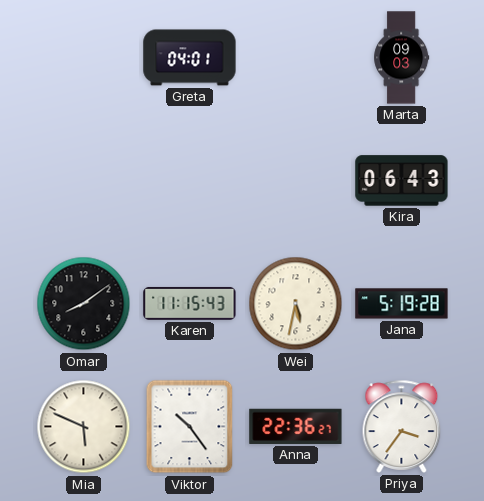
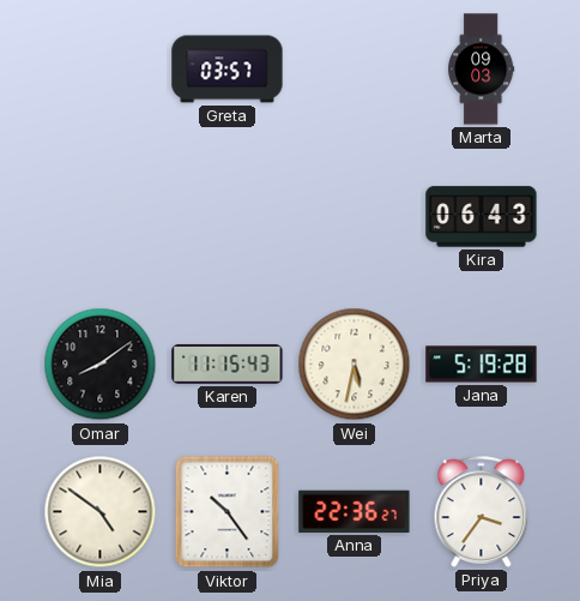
Greta: 04:01 -> 03:57 (228, 70)
Mia: 5:49 -> 4:51 (101, 512)
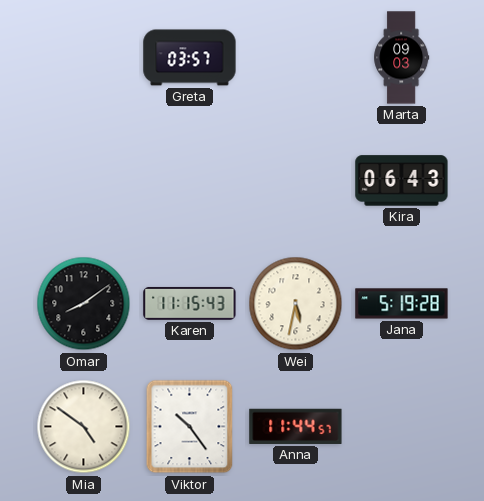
Anna: 22:36 -> 11:44 (296, 426)
Priya: 3:36 -> none (482, 511)
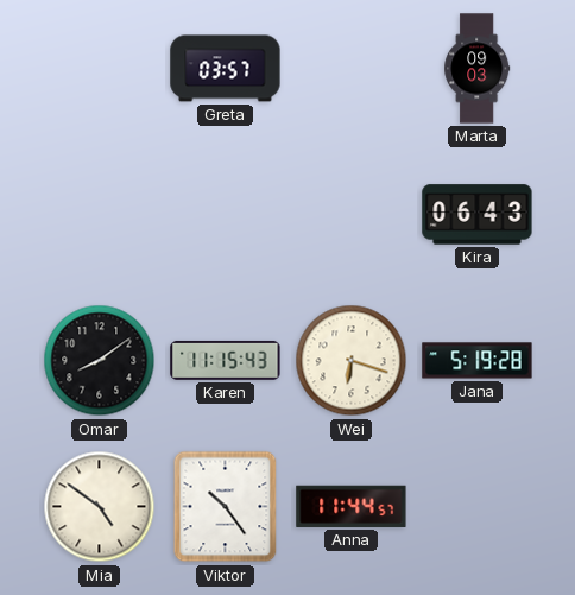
Wei: 5:32 -> 6:18 (352, 361)
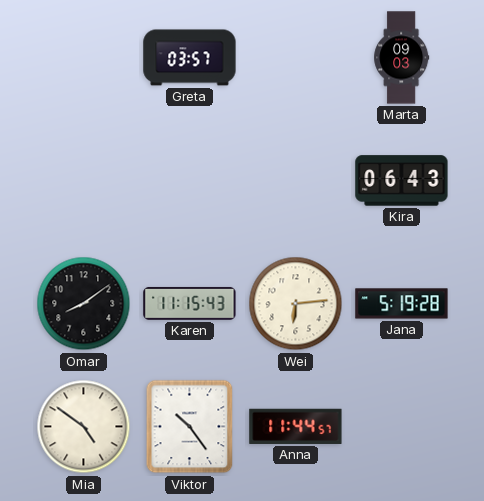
Wei: 6:18 -> 6:14 (296, 304)
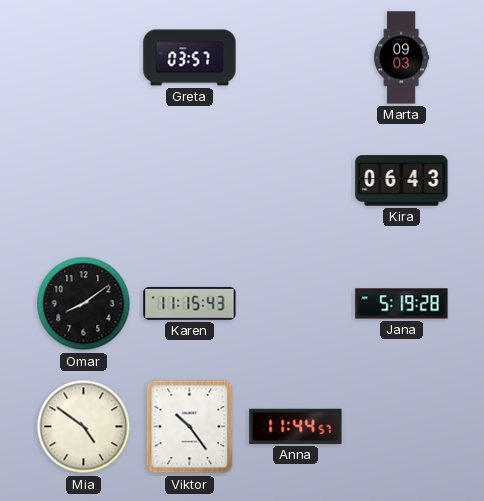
Wei: 6:14 -> none (296, 304)
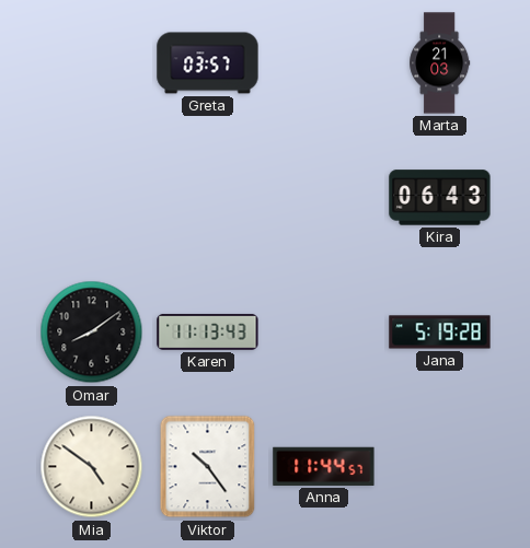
Marta: 09:03 -> 21:03 (440, 63)
Karen: 11:15 -> 11:13 (208, 331)
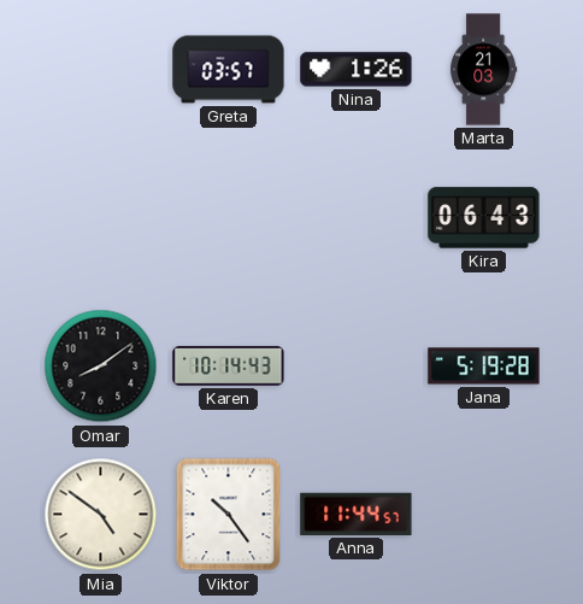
Nina: none -> 1:26 (357, 70)
Karen: 11:13 -> 10:14 (229, 365)
